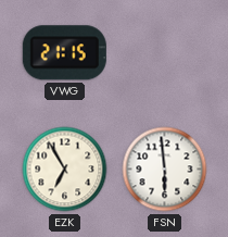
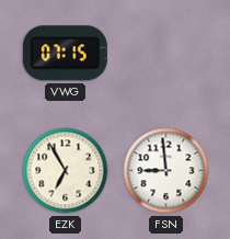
VWG: 21:15 -> 07:15 (65, 54)
FSN: 5:59 -> 8:59 (166, 171)
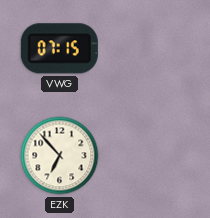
EZK: 6:55 -> 6:53 (60, 156)
FSN: 8:59 -> none (166, 171)
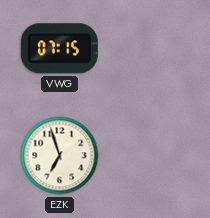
EZK: 6:53 -> 6:57 (60, 156)
